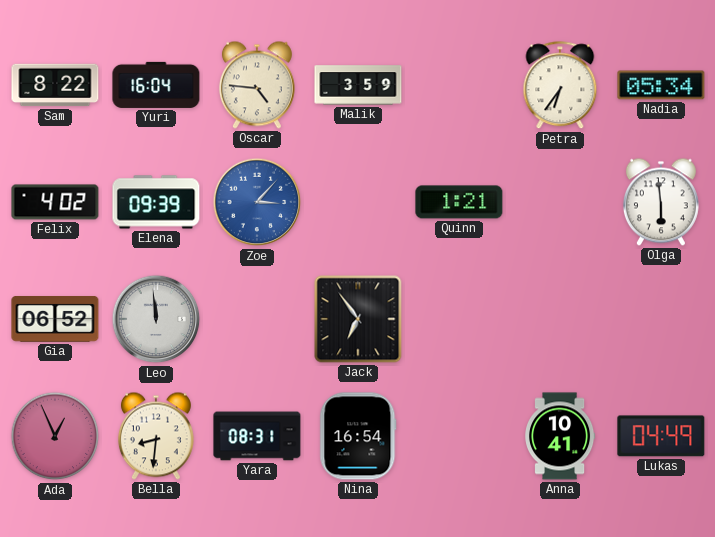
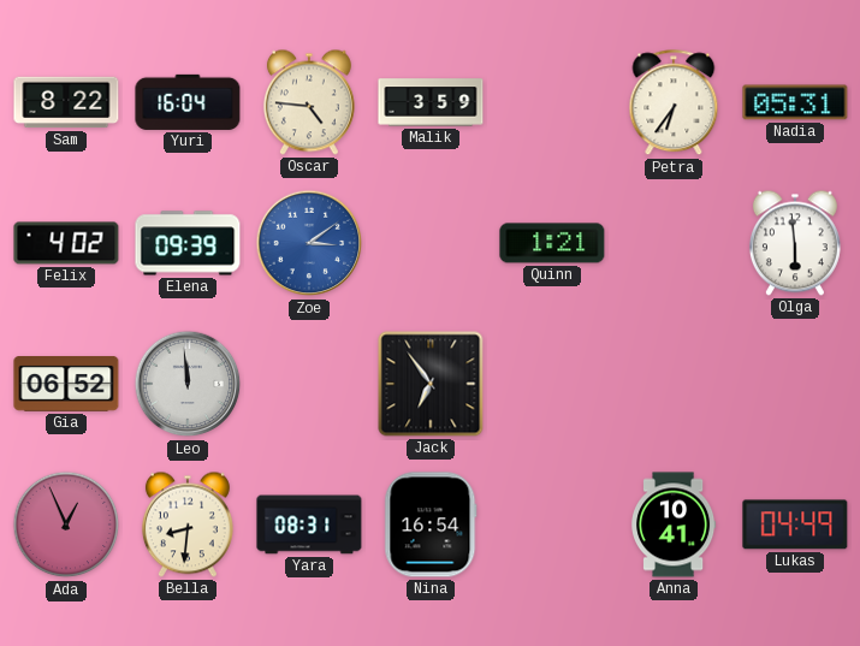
Nadia: 05:34 -> 05:31 (795, 102)
Zoe: 3:07 -> 3:09 (309, 243)
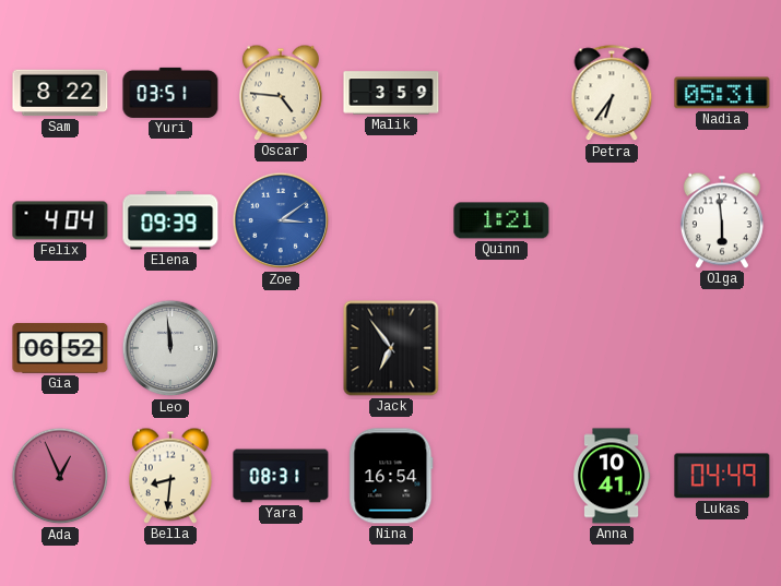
Yuri: 16:04 -> 03:51 (170, 93)
Felix: 4:02 -> 4:04 (60, 220)
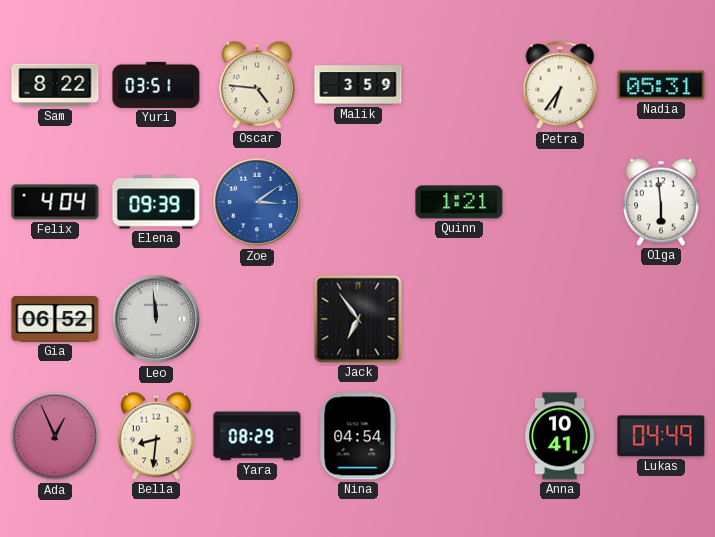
Yara: 08:31 -> 08:29 (257, 436)
Nina: 16:54 -> 04:54 (358, 436)
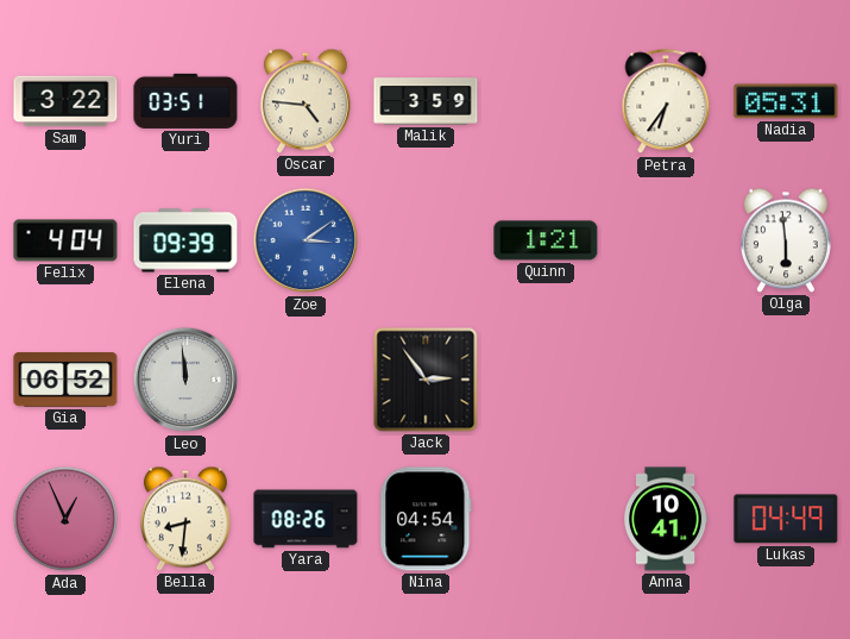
Sam: 8:22 -> 3:22 (65, 101)
Jack: 6:54 -> 2:54 (426, 380)
Yara: 08:29 -> 08:26 (306, 519)
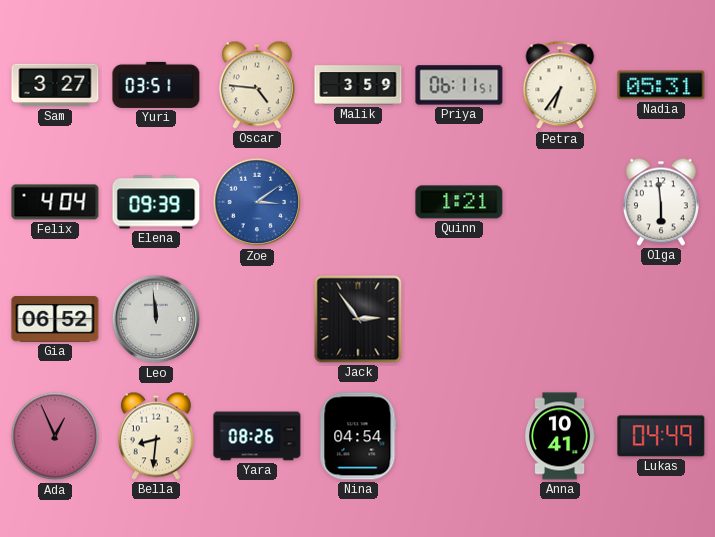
Sam: 3:22 -> 3:27 (55, 85)
Priya: none -> 06:11 (459, 85)
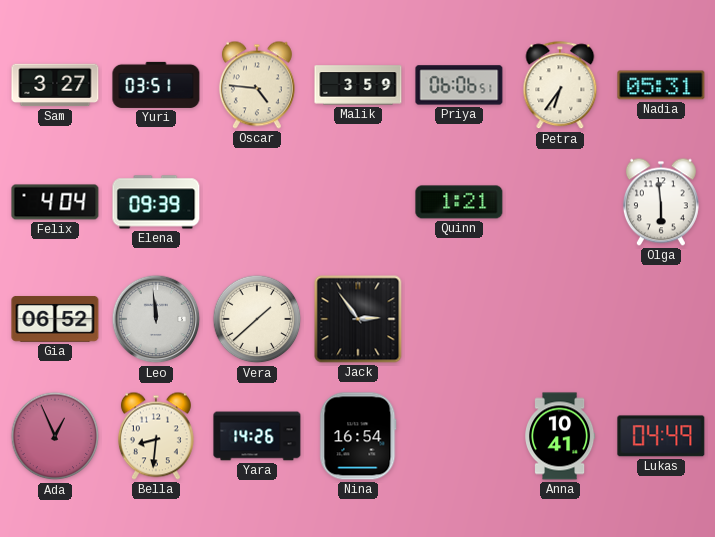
Priya: 06:11 -> 06:06 (459, 85)
Zoe: 3:09 -> none (257, 202)
Vera: none -> 1:38 (257, 319)
Yara: 08:26 -> 14:26 (257, 436)
Nina: 04:54 -> 16:54 (358, 436)
